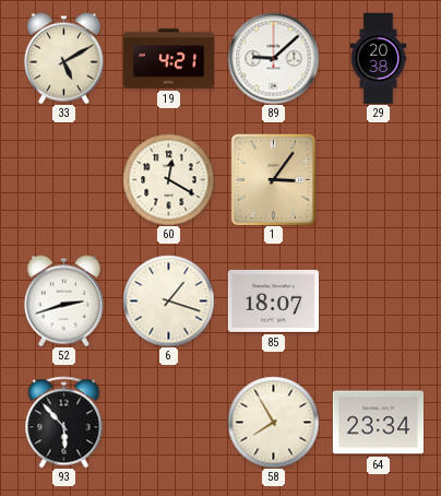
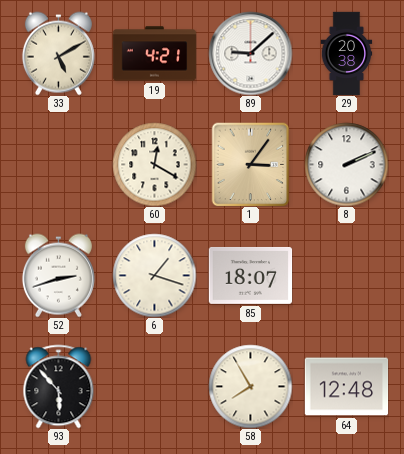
8: none -> 2:11 (346, 164)
64: 23:34 -> 12:48 (346, 387)
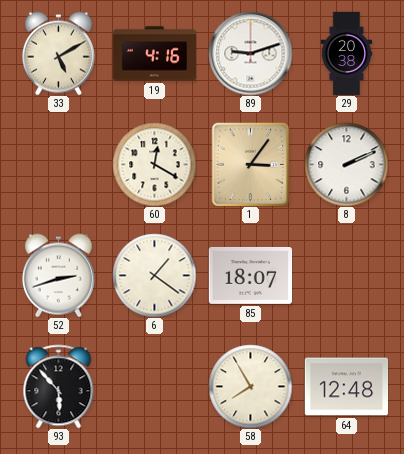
19: 4:21 -> 4:16 (154, 54)
89: 9:08 -> 9:12 (250, 53)
6: 1:18 -> 1:21 (154, 275)
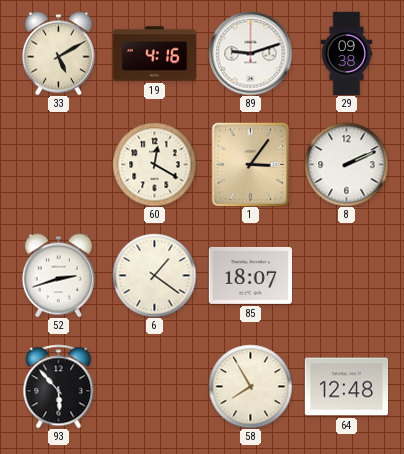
29: 20:38 -> 09:38 (347, 53)
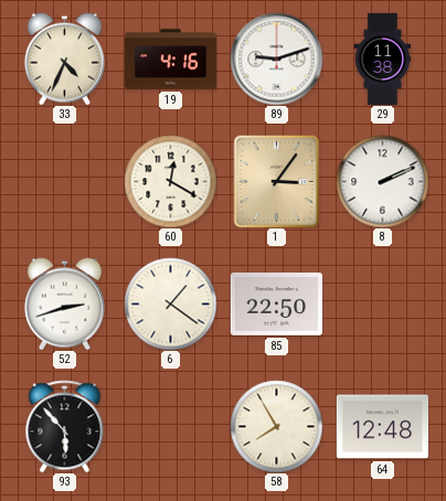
33: 5:10 -> 4:34 (64, 58)
29: 09:38 -> 11:38 (383, 58)
85: 18:07 -> 22:50 (276, 303)
